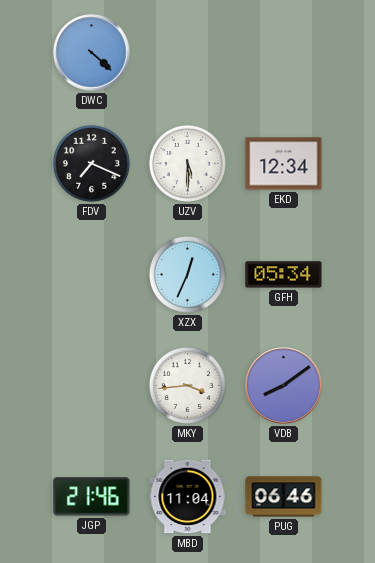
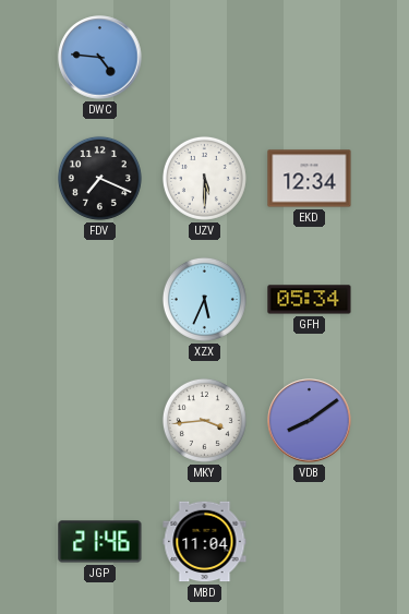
DWC: 4:22 -> 4:46 (100, 58)
XZX: 12:34 -> 5:34 (204, 299)
PUG: 06:46 -> none (284, 497)
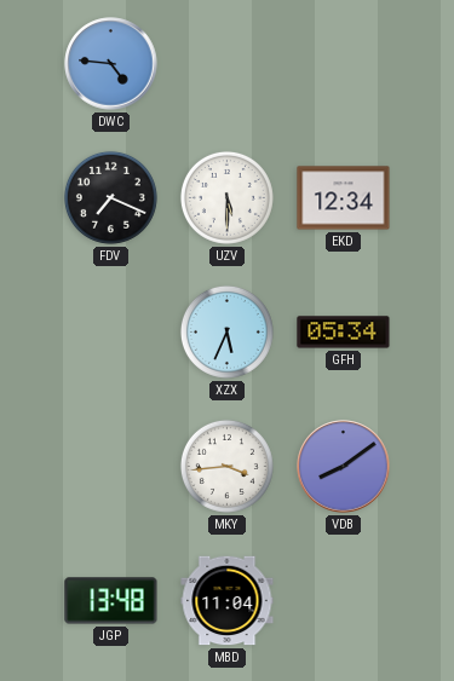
JGP: 21:46 -> 13:48 (111, 601)
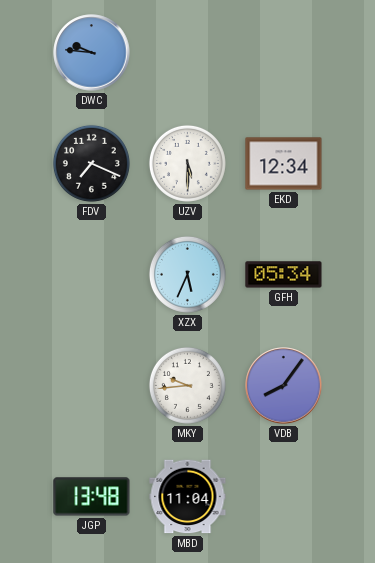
DWC: 4:46 -> 9:46 (92, 53)
MKY: 3:44 -> 9:44 (187, 385)
VDB: 8:09 -> 8:06 (284, 386)
